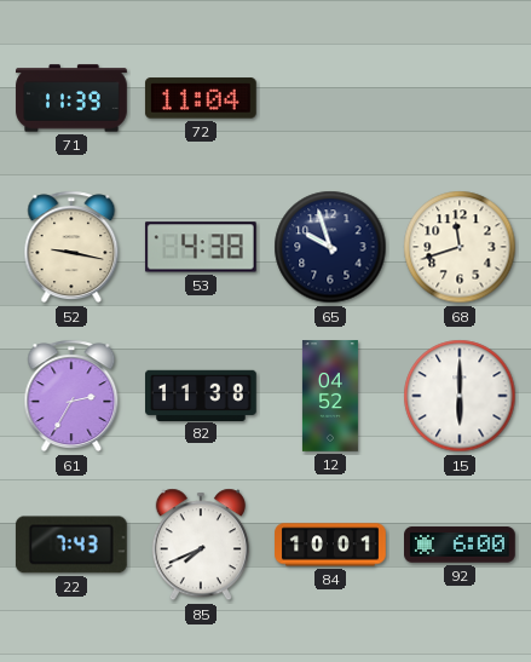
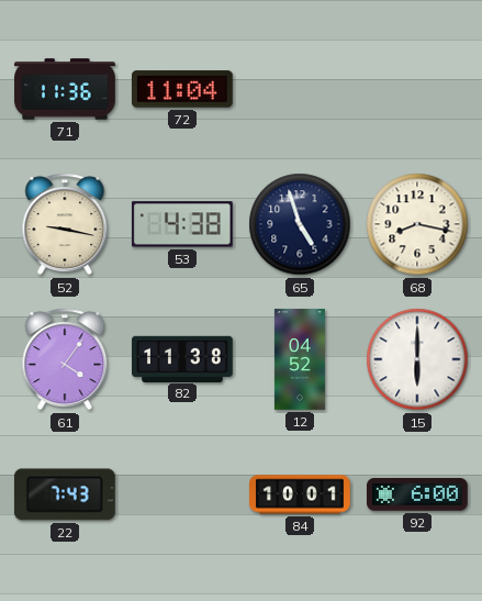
71: 11:39 -> 11:36 (65, 89)
65: 9:57 -> 4:57 (300, 224)
68: 11:42 -> 8:17 (417, 224)
61: 2:35 -> 4:06 (65, 359)
85: 7:41 -> none (201, 545)
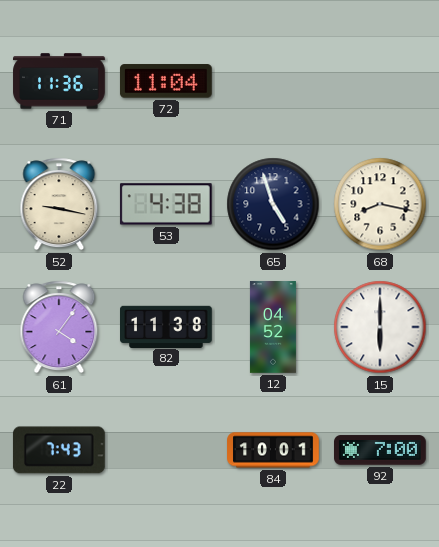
92: 6:00 -> 7:00 (381, 450)
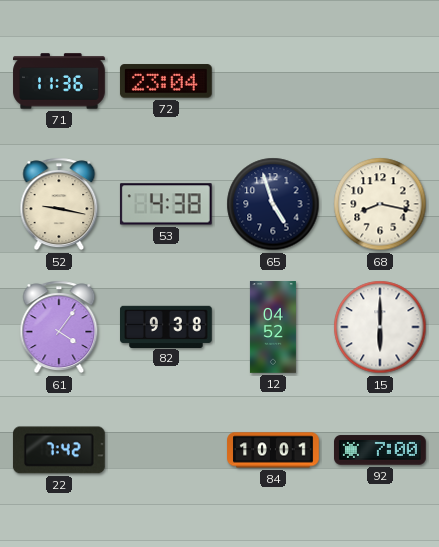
72: 11:04 -> 23:04 (166, 81)
82: 11:38 -> 9:38 (167, 326)
22: 7:43 -> 7:42 (59, 450)
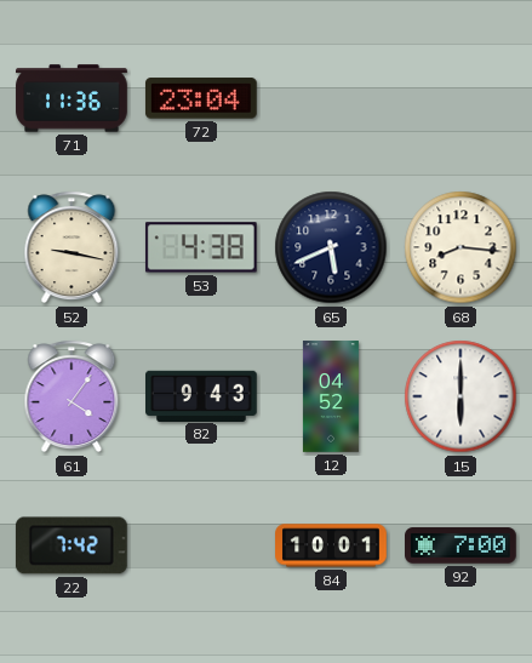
65: 4:57 -> 5:41 (331, 247)
68: 8:17 -> 8:16 (461, 247)
82: 9:38 -> 9:43 (202, 395)
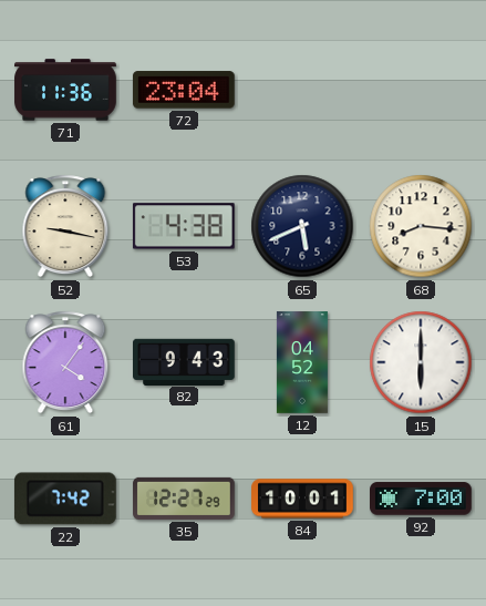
35: none -> 12:27 (184, 499)
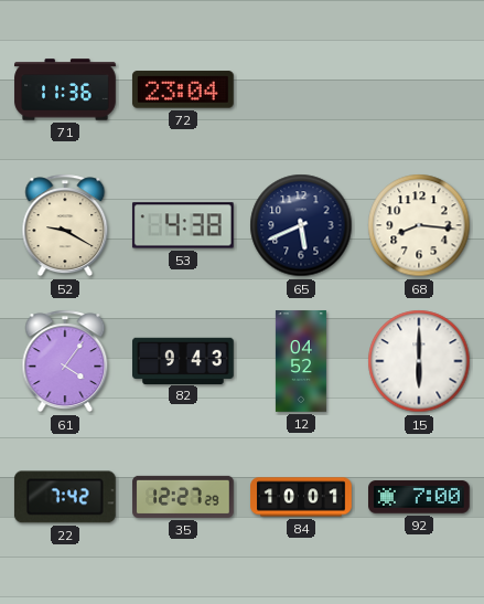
52: 9:17 -> 9:20 (65, 225)
